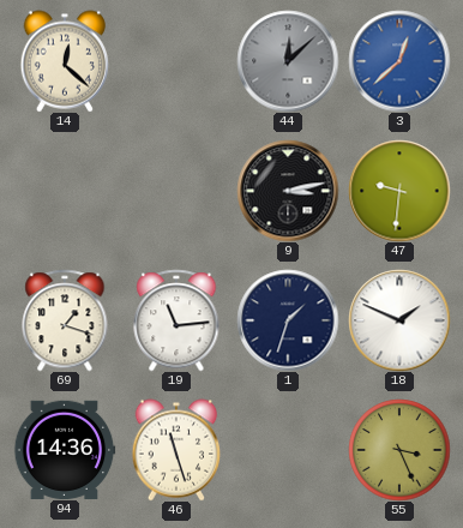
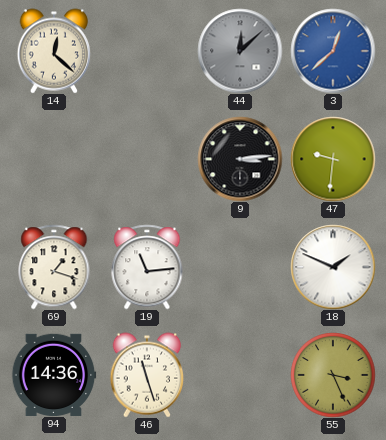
9: 3:13 -> 3:14 (240, 159)
1: 1:33 -> none (288, 320)
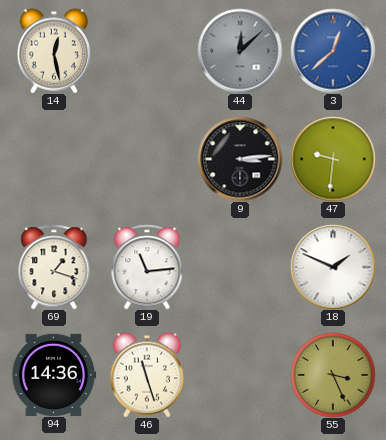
14: 12:22 -> 12:28 (54, 51)
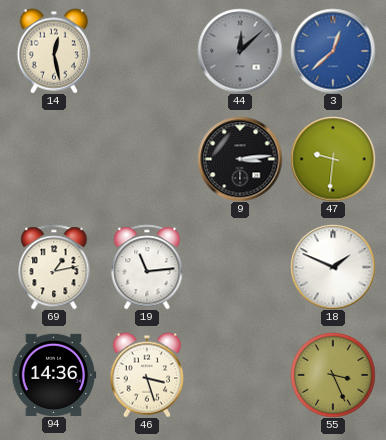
69: 1:18 -> 1:13 (54, 267)
46: 11:27 -> 3:27 (147, 375)
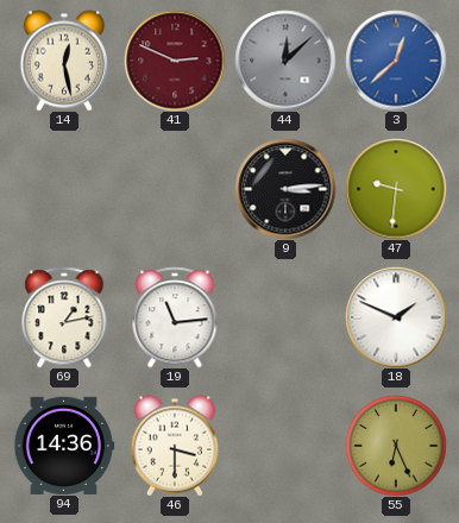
41: none -> 2:49 (175, 61)
46: 3:27 -> 3:30 (175, 446)
55: 3:26 -> 6:26 (396, 446)
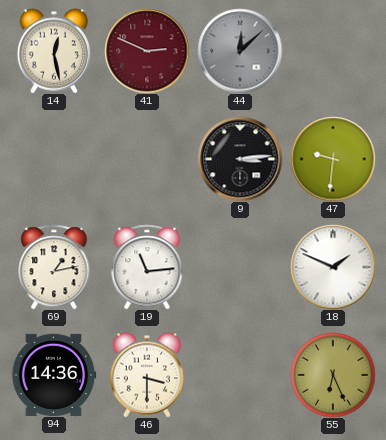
3: 12:38 -> none (396, 61)
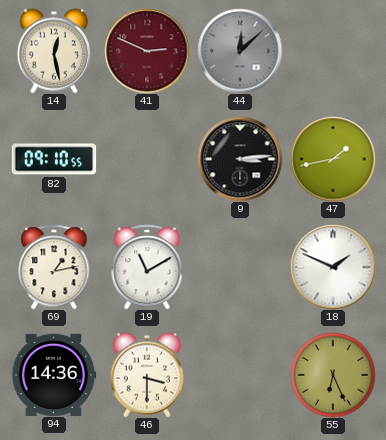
82: none -> 09:10 (54, 159)
47: 9:31 -> 1:43 (333, 159)
19: 11:14 -> 11:10 (147, 267)
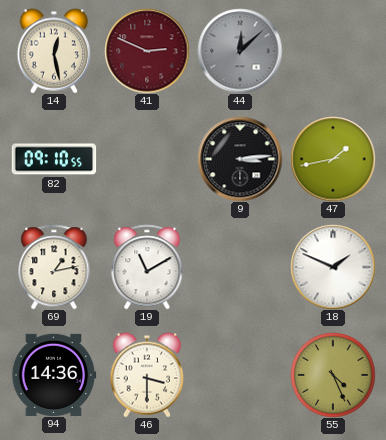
55: 6:26 -> 4:26 (333, 375)
